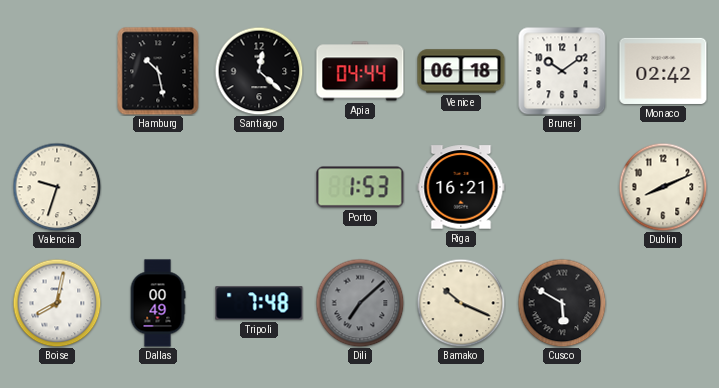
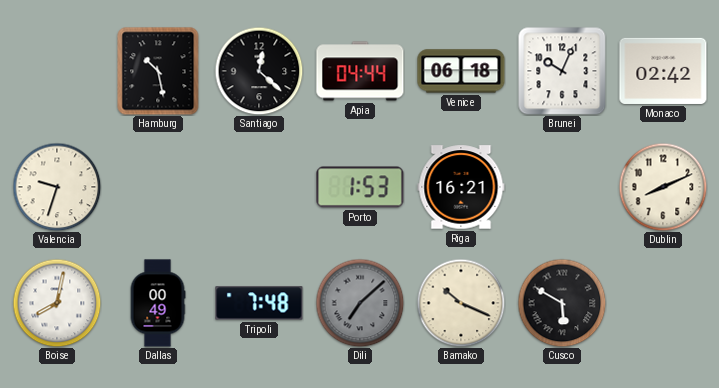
Brunei: 10:09 -> 10:04 (562, 71)
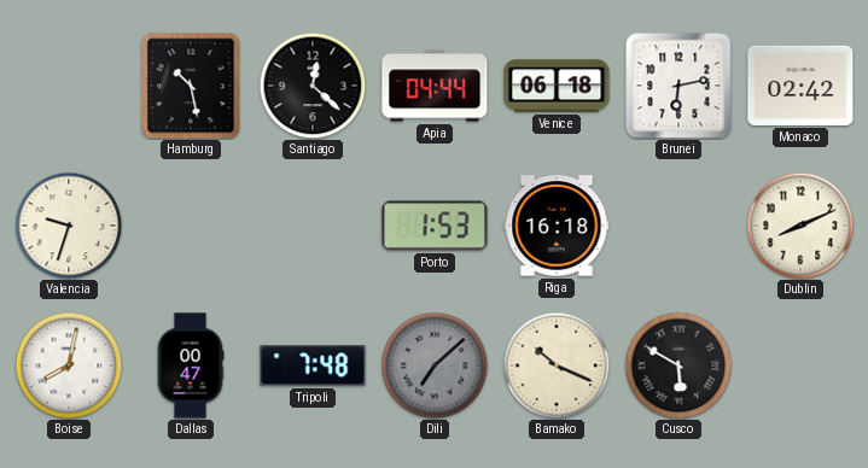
Brunei: 10:04 -> 6:13 (678, 86)
Riga: 16:21 -> 16:18 (557, 226)
Dallas: 00:49 -> 00:47 (191, 365)
